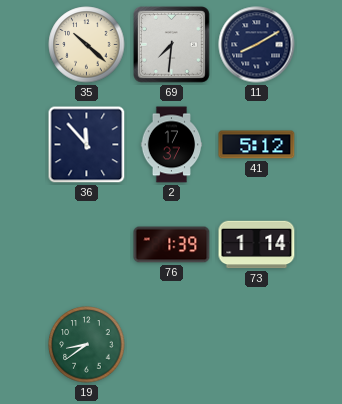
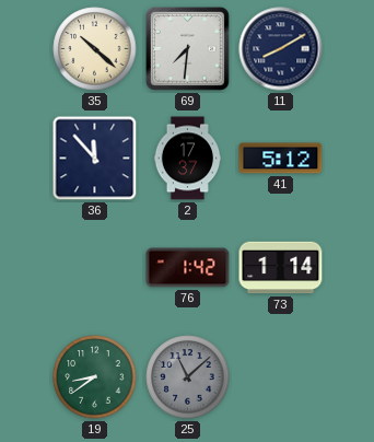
76: 1:39 -> 1:42 (188, 268)
25: none -> 11:08 (188, 377)
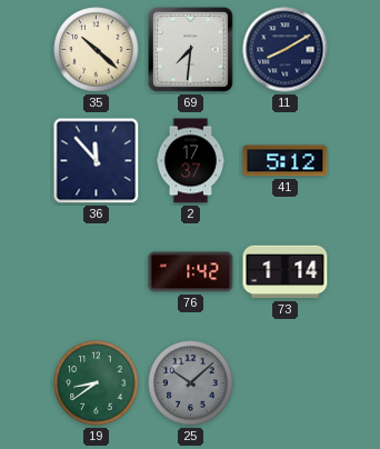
25: 11:08 -> 10:08 (191, 383)
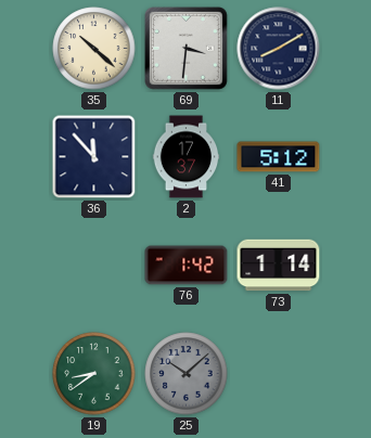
69: 7:31 -> 3:31 (187, 49)
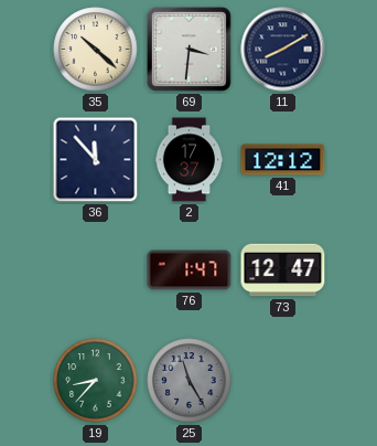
41: 5:12 -> 12:12 (283, 160)
76: 1:42 -> 1:47 (190, 270)
73: 1:14 -> 12:47 (283, 270)
19: 8:39 -> 8:37 (96, 381)
25: 10:08 -> 11:25 (190, 381)
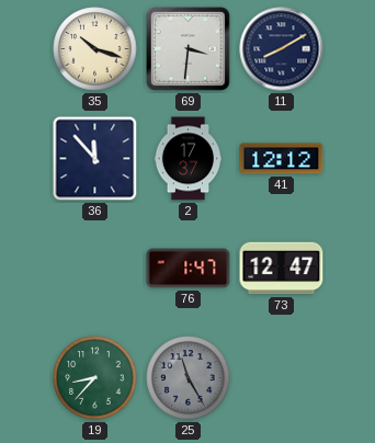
35: 10:22 -> 10:18 (95, 49)
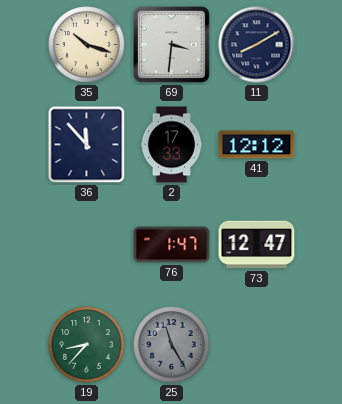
2: 17:37 -> 17:33 (172, 145)
